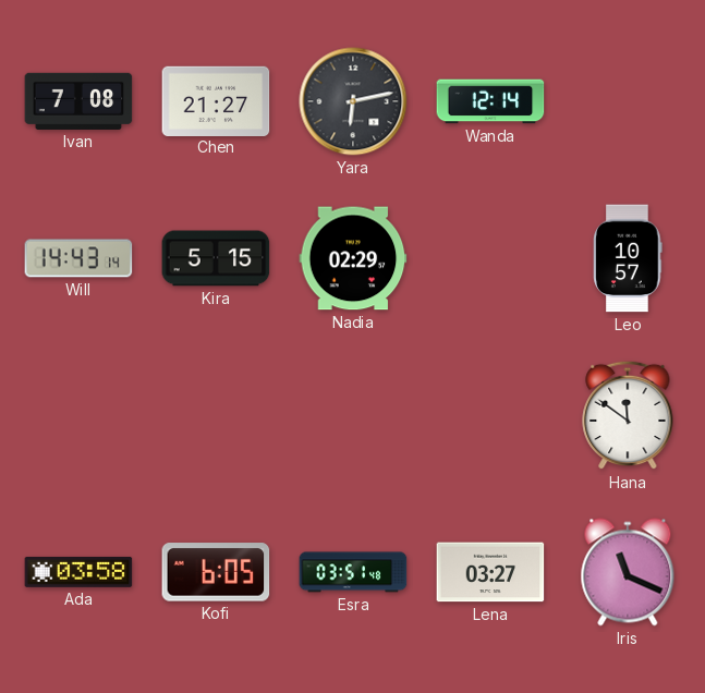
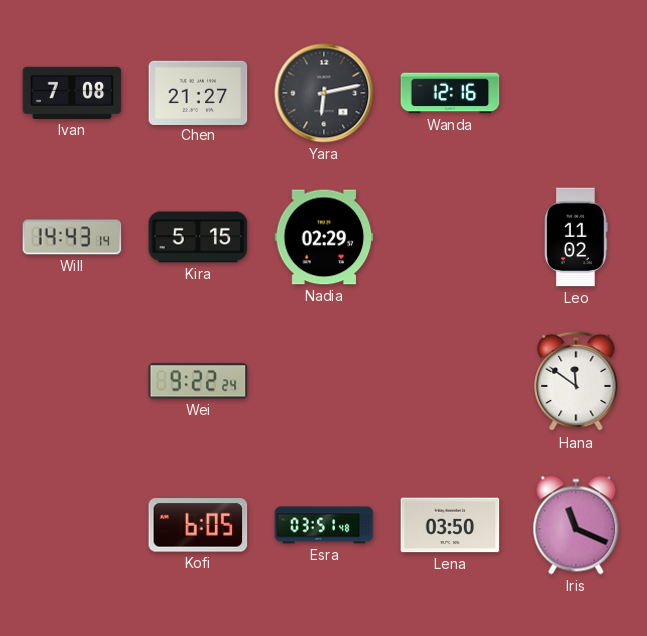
Wanda: 12:14 -> 12:16 (450, 93)
Leo: 10:57 -> 11:02 (576, 237)
Wei: none -> 9:22 (198, 381)
Ada: 03:58 -> none (78, 572)
Lena: 03:27 -> 03:50 (450, 525)
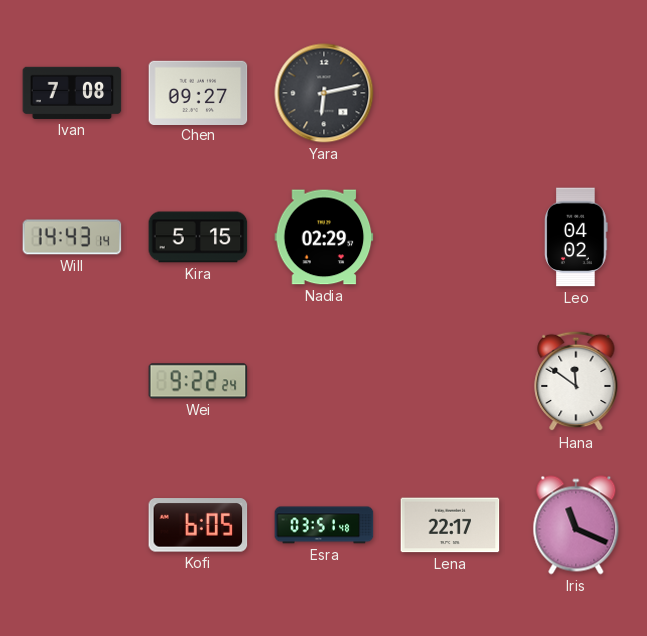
Chen: 21:27 -> 09:27 (198, 92)
Wanda: 12:16 -> none (450, 93)
Leo: 11:02 -> 04:02 (576, 237)
Lena: 03:50 -> 22:17 (450, 525)
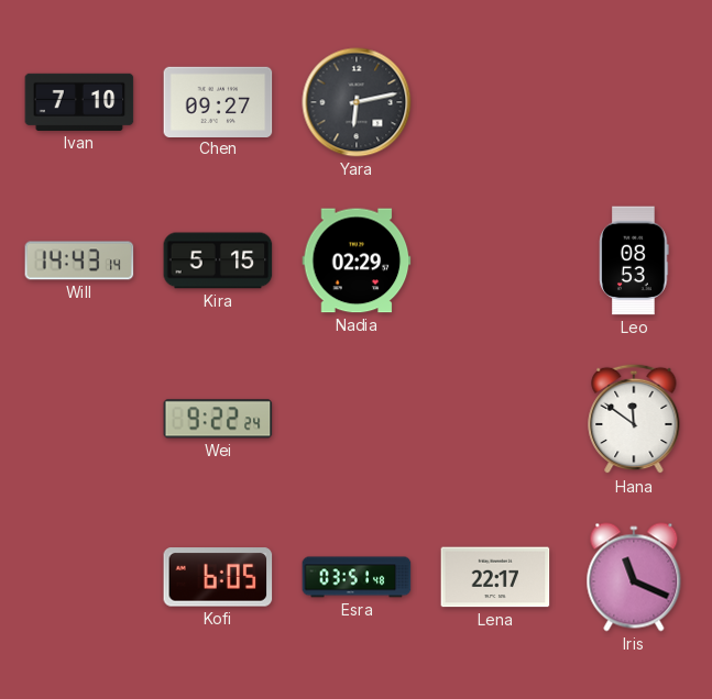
Ivan: 7:08 -> 7:10 (79, 102)
Leo: 04:02 -> 08:53 (634, 260)
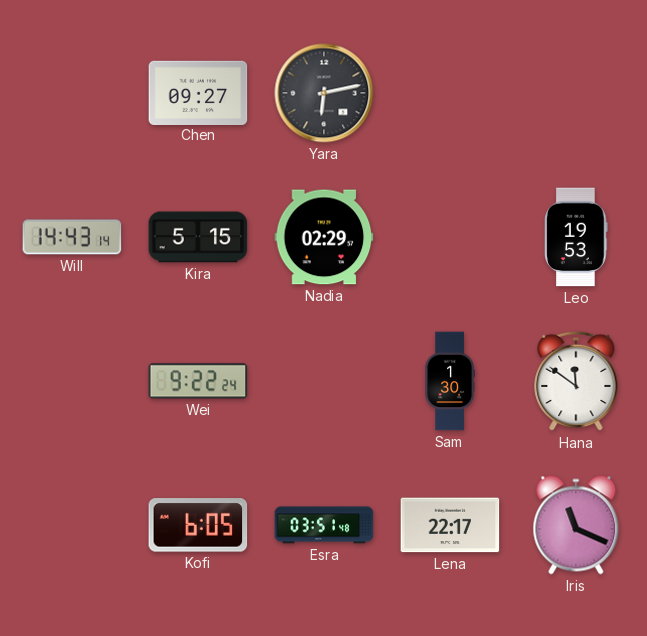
Ivan: 7:10 -> none (79, 102)
Leo: 08:53 -> 19:53 (576, 237)
Sam: none -> 1:30 (450, 381)
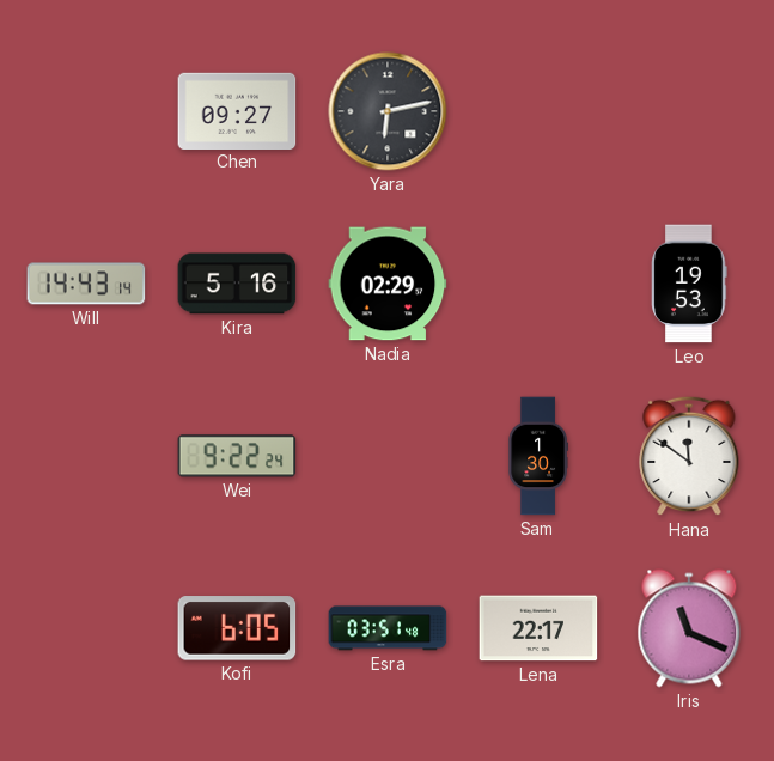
Kira: 5:15 -> 5:16 (237, 284)
